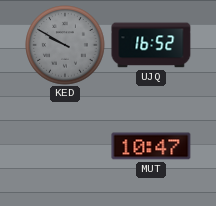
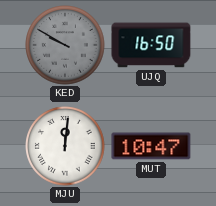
UJQ: 16:52 -> 16:50 (151, 45)
MJU: none -> 12:01 (65, 146)
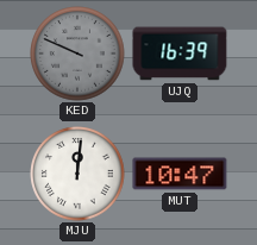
KED: 9:50 -> 9:49 (77, 54)
UJQ: 16:50 -> 16:39 (180, 54)
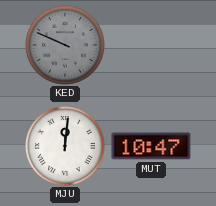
UJQ: 16:39 -> none (180, 54)
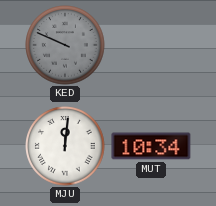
MUT: 10:47 -> 10:34 (151, 146)
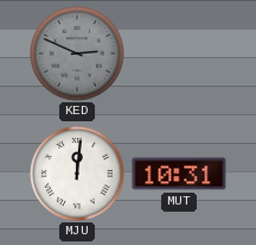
KED: 9:49 -> 2:49 (77, 54)
MUT: 10:34 -> 10:31 (179, 174)
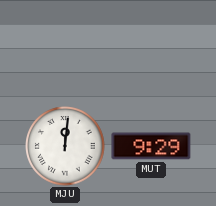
KED: 2:49 -> none (77, 54)
MUT: 10:31 -> 9:29 (151, 146)
